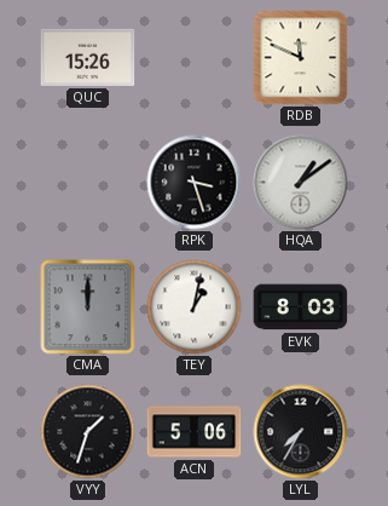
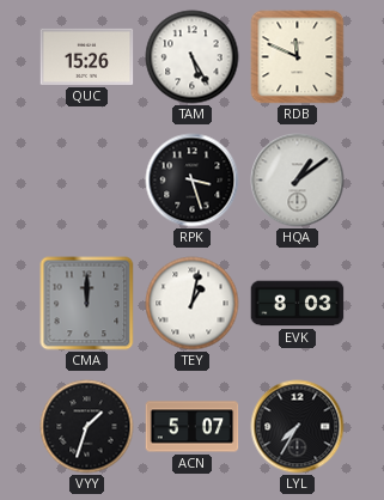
TAM: none -> 5:25 (193, 57)
ACN: 5:06 -> 5:07 (193, 427)
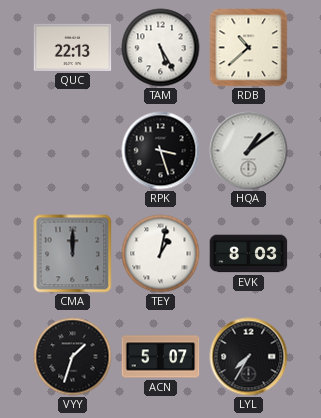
QUC: 15:26 -> 22:13 (73, 47)
RDB: 11:49 -> 10:38 (249, 48)
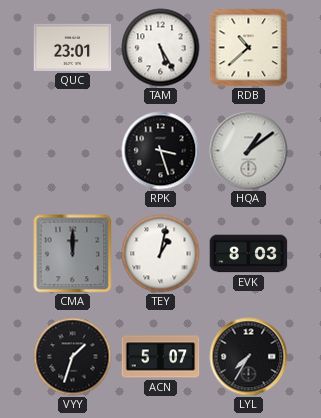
QUC: 22:13 -> 23:01 (73, 47)
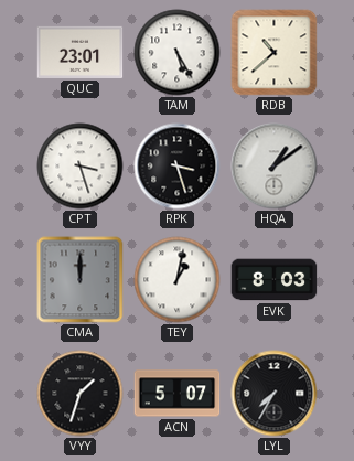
CPT: none -> 3:27 (81, 167)
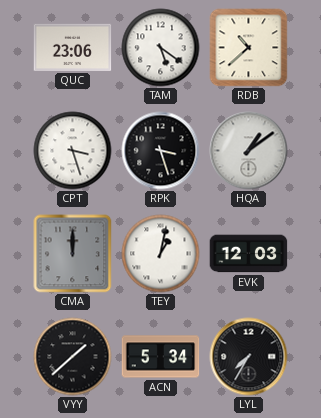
QUC: 23:01 -> 23:06 (73, 47)
TAM: 5:25 -> 5:21 (161, 48)
EVK: 8:03 -> 12:03 (249, 254)
VYY: 1:33 -> 1:38 (73, 357)
ACN: 5:07 -> 5:34 (161, 357)
